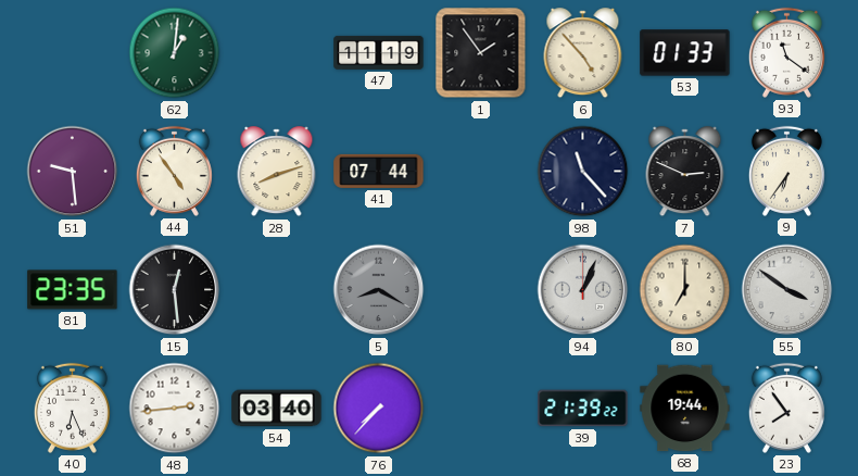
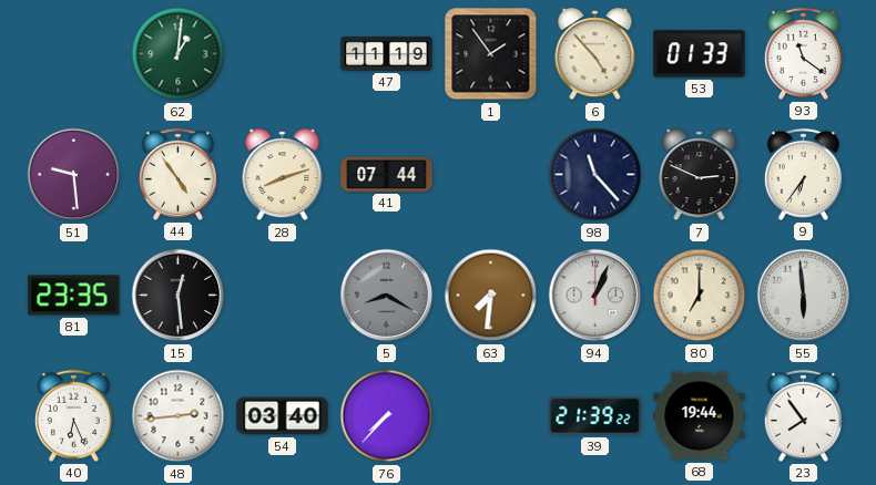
63: none -> 7:31 (491, 296)
55: 3:51 -> 5:59 (804, 296)
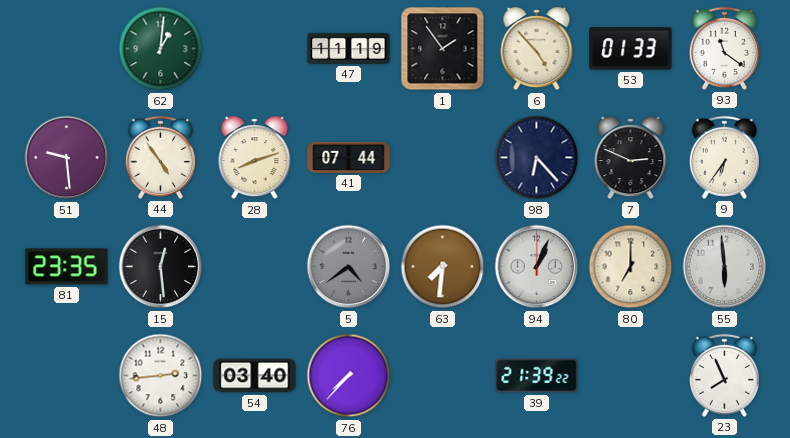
98: 11:23 -> 6:23 (537, 158)
5: 8:20 -> 4:39 (349, 267)
40: 6:26 -> none (73, 415)
68: 19:44 -> none (700, 416)
23: 7:54 -> 7:56 (724, 375)
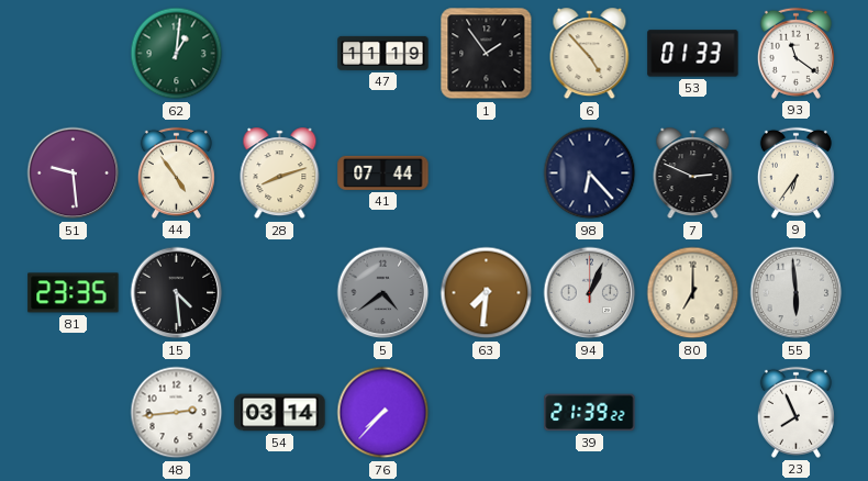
15: 12:29 -> 4:29 (177, 293)
54: 03:40 -> 03:14 (280, 413)
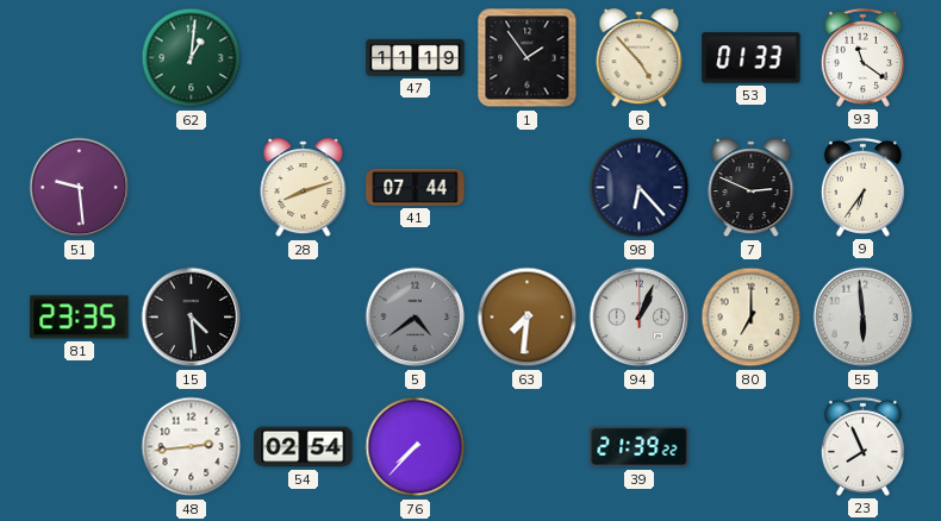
44: 4:54 -> none (176, 172)
54: 03:14 -> 02:54 (304, 447)
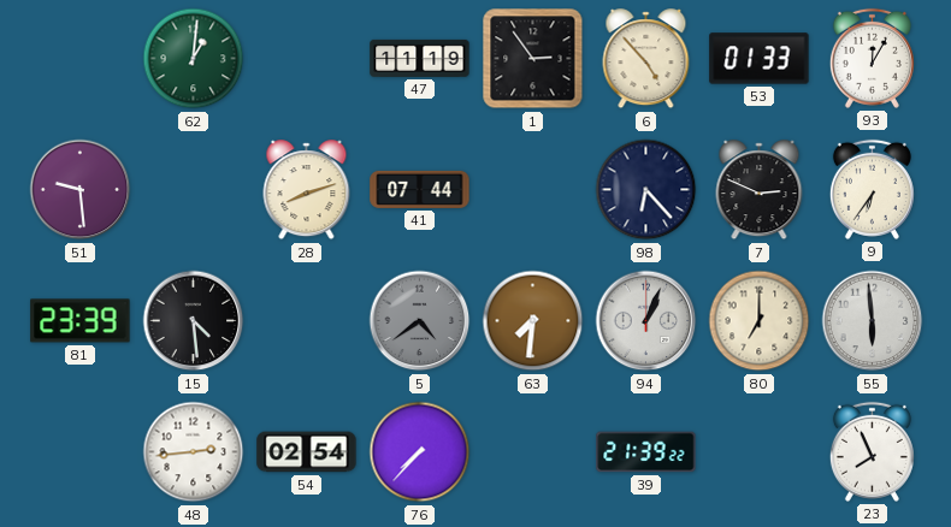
1: 1:54 -> 2:54 (533, 59)
93: 11:21 -> 12:05 (872, 58)
81: 23:35 -> 23:39 (81, 321)
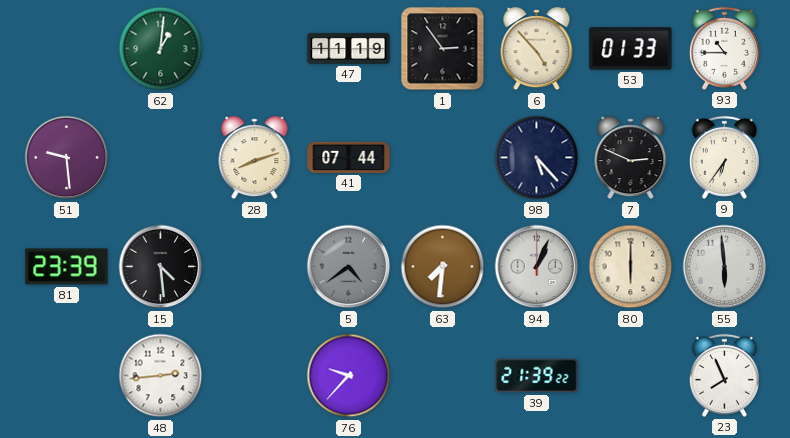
93: 12:05 -> 10:45 (724, 48)
98: 6:23 -> 5:23 (537, 158)
80: 7:00 -> 6:00 (631, 267)
54: 02:54 -> none (307, 452)
76: 7:37 -> 9:37 (349, 376)
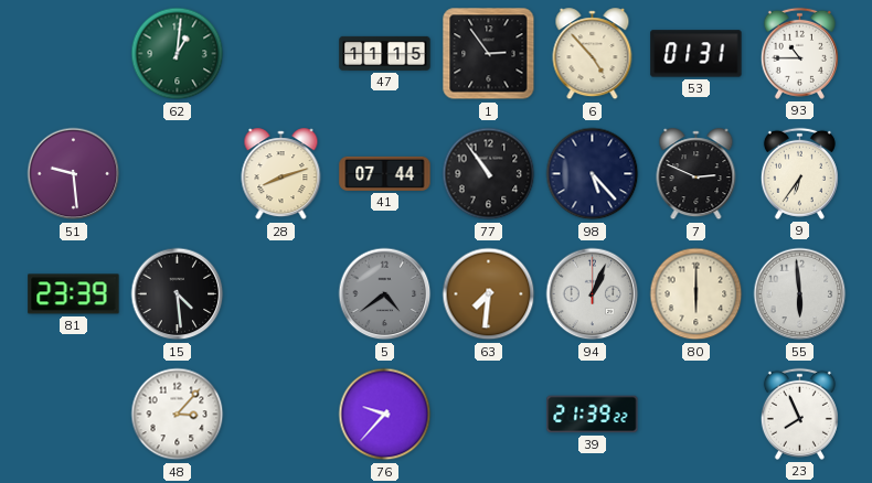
47: 11:19 -> 11:15 (385, 53)
53: 01:33 -> 01:31 (696, 54)
77: none -> 10:54 (489, 174)
48: 2:44 -> 3:07 (178, 415)
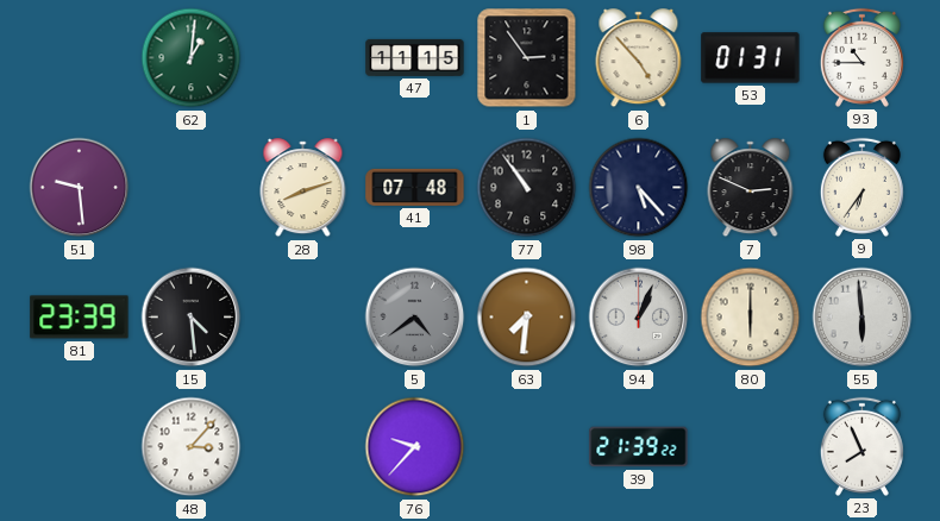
41: 07:44 -> 07:48 (415, 187)
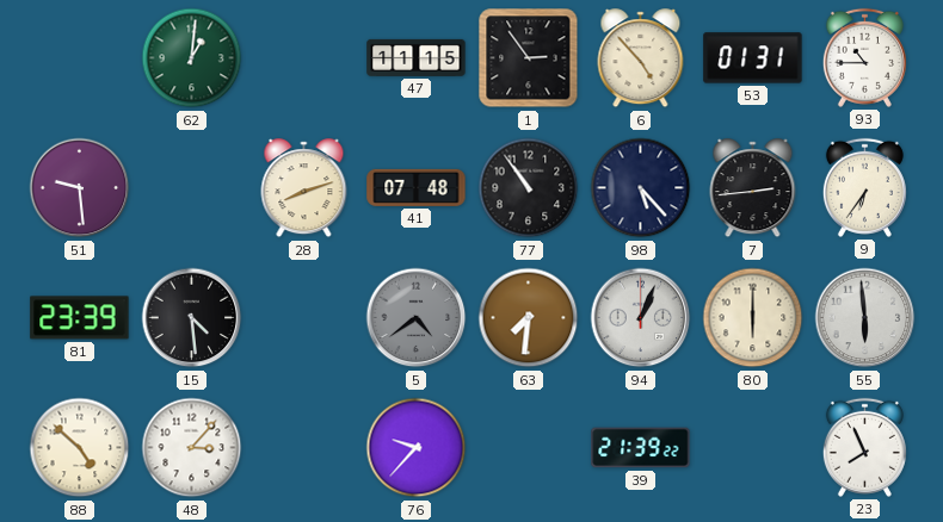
7: 2:49 -> 2:44 (753, 188)
88: none -> 4:52 (80, 448)
